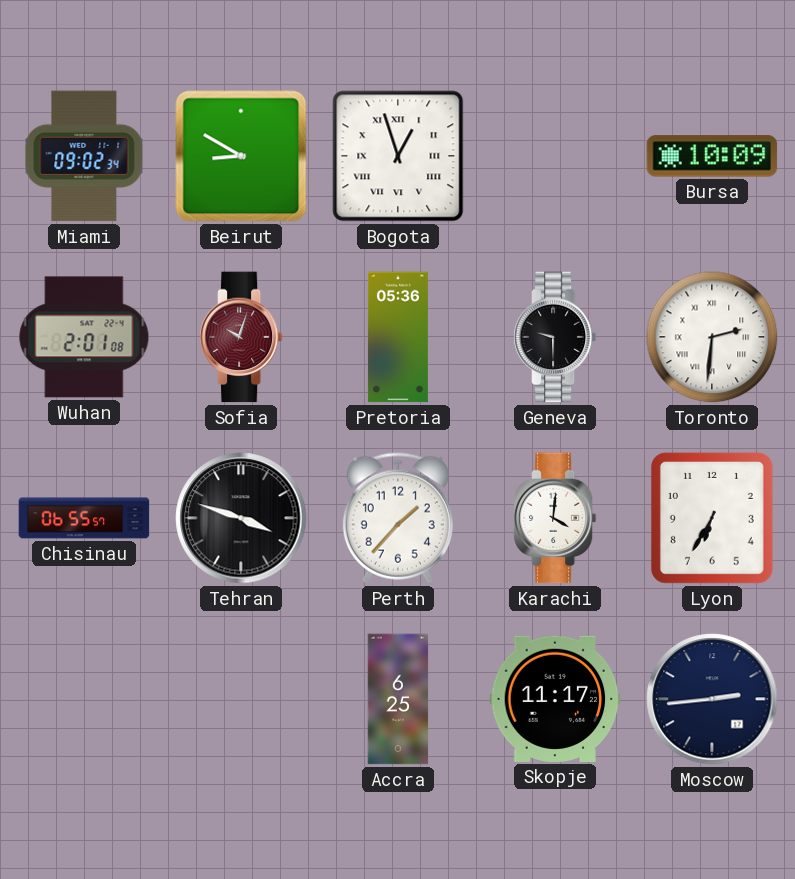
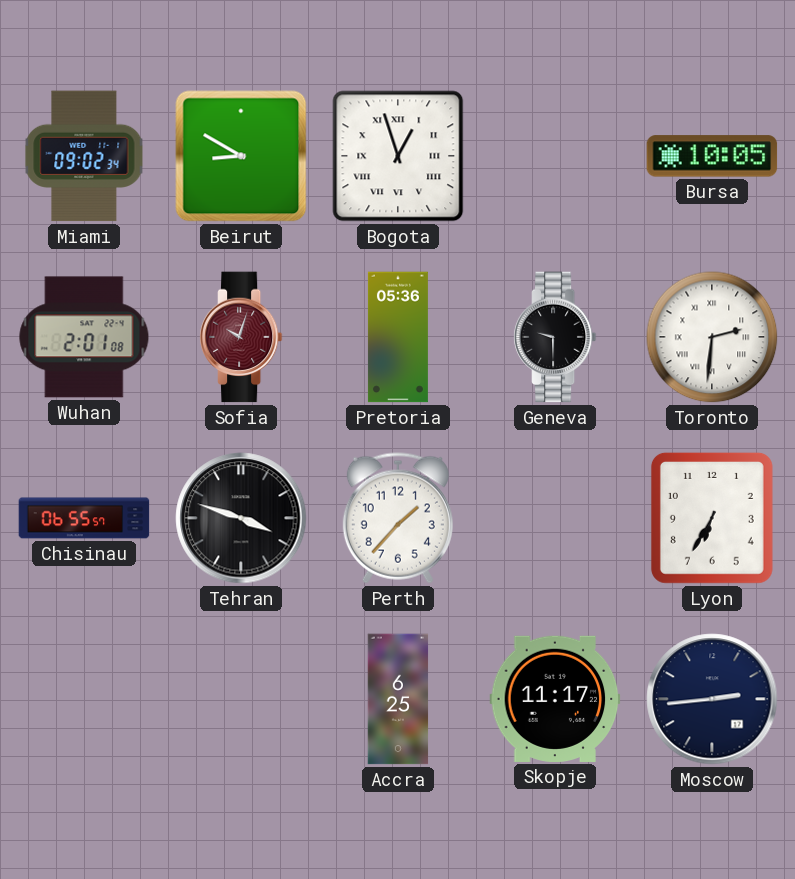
Bursa: 10:09 -> 10:05 (712, 156)
Karachi: 4:01 -> none (555, 518)
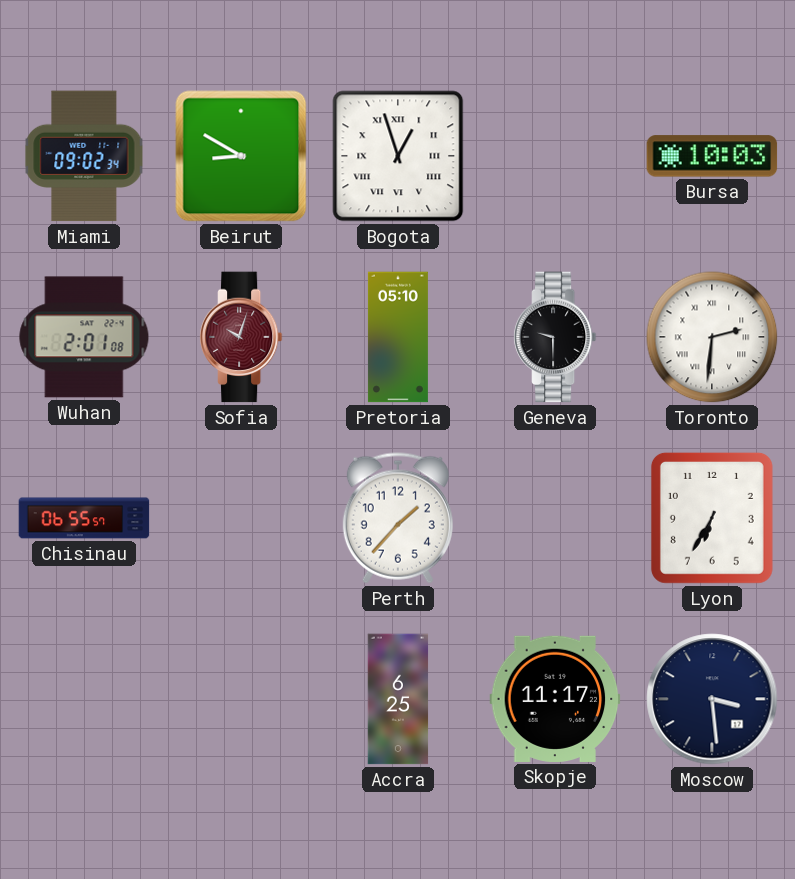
Bursa: 10:05 -> 10:03 (712, 156)
Pretoria: 05:36 -> 05:10 (398, 337)
Tehran: 3:48 -> none (241, 518)
Moscow: 2:44 -> 3:29 (712, 699)
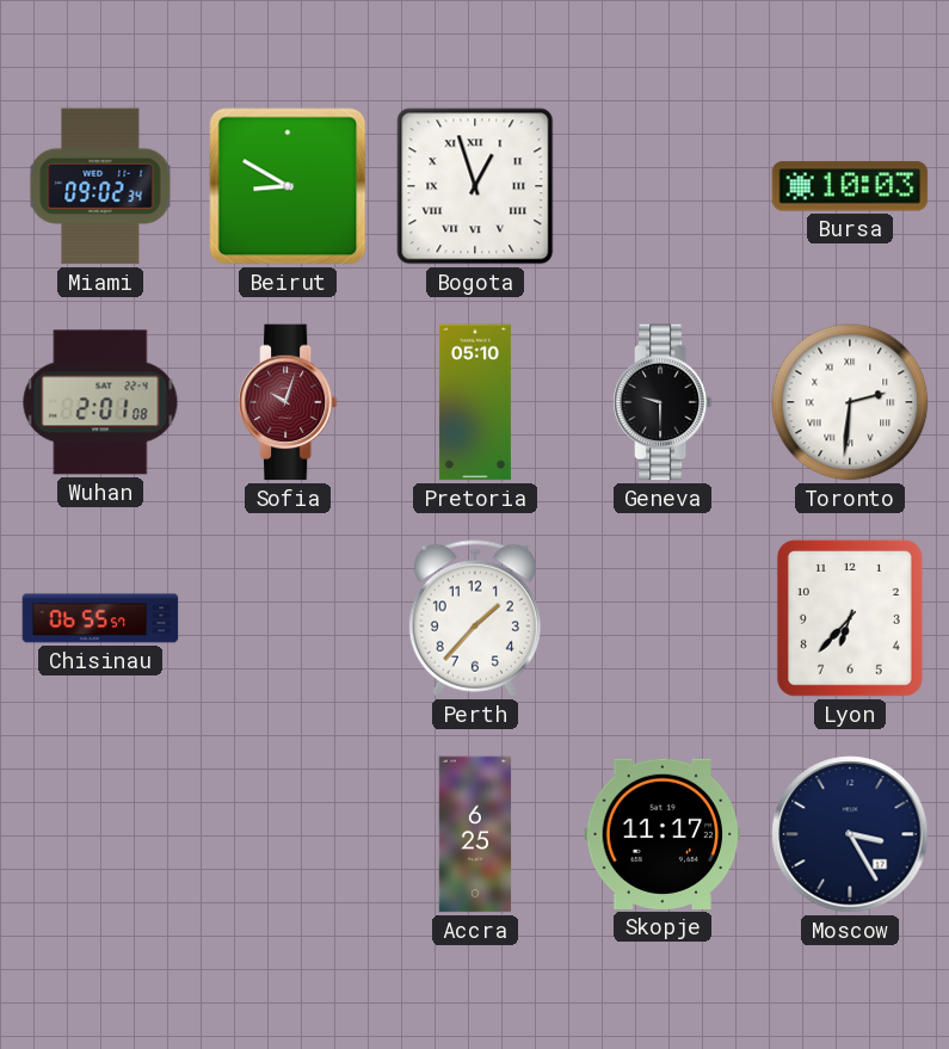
Lyon: 6:35 -> 6:37 (850, 618)
Moscow: 3:29 -> 3:25 (850, 834)
